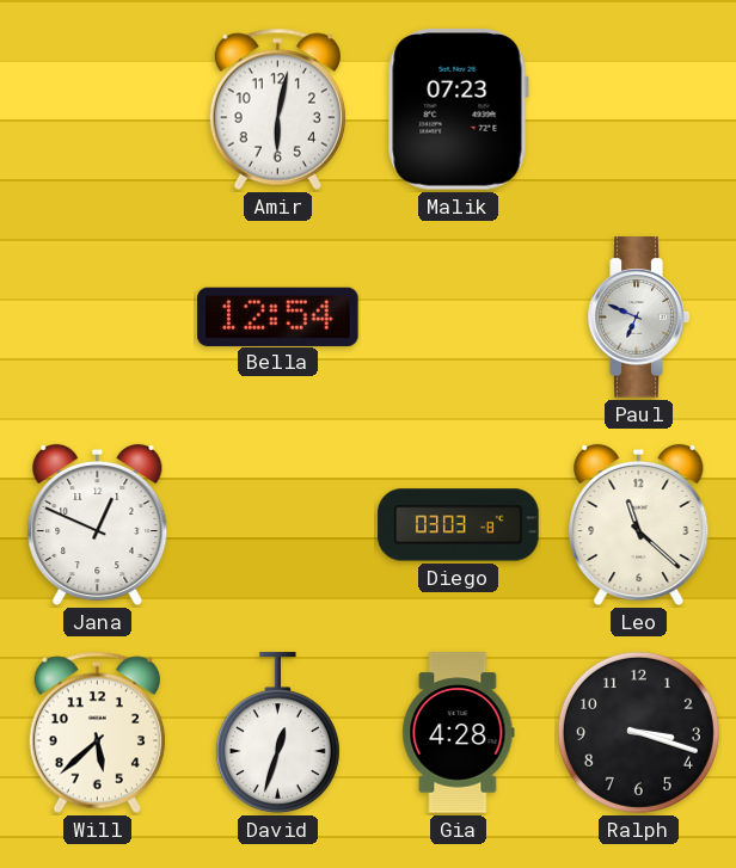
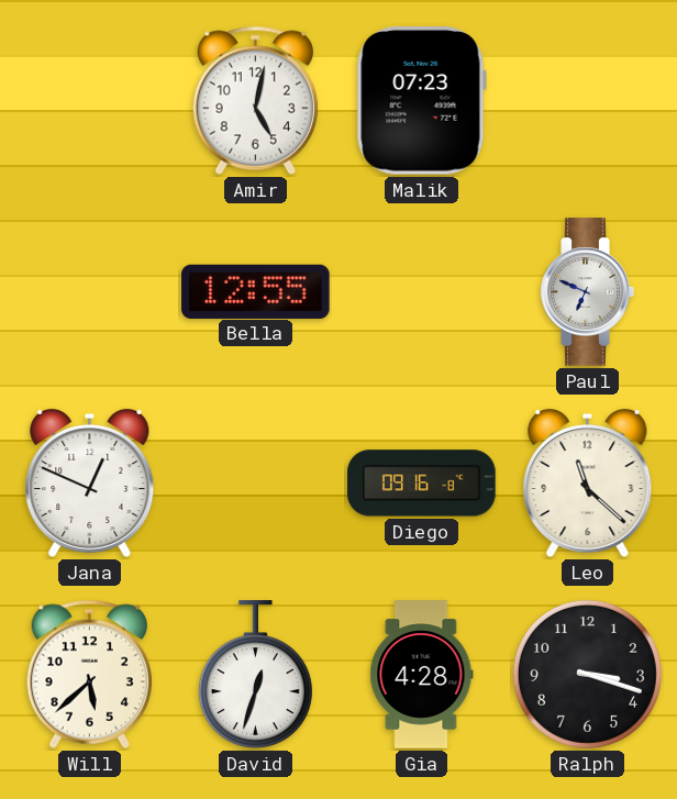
Amir: 6:02 -> 5:02 (255, 100)
Bella: 12:54 -> 12:55 (256, 291)
Diego: 03:03 -> 09:16 (422, 484)
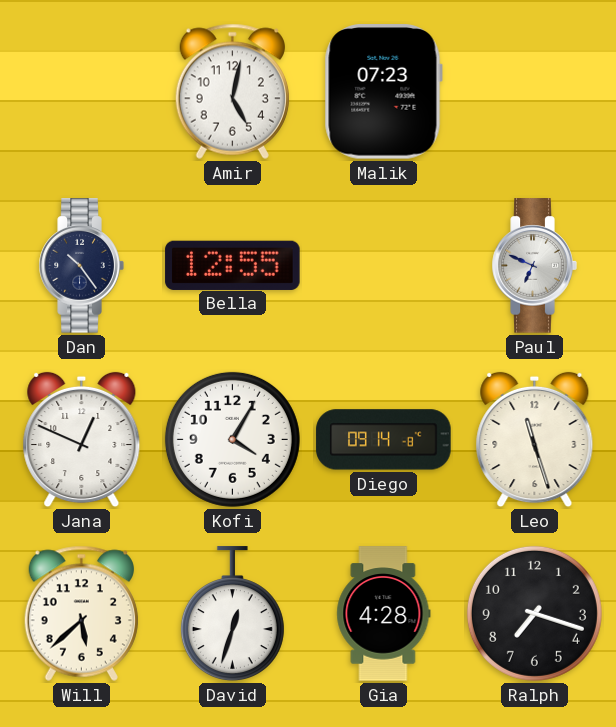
Dan: none -> 10:24 (81, 266)
Kofi: none -> 4:05 (232, 439)
Diego: 09:16 -> 09:14 (384, 440)
Leo: 11:22 -> 11:27 (535, 440)
Ralph: 3:18 -> 7:18 (534, 613)
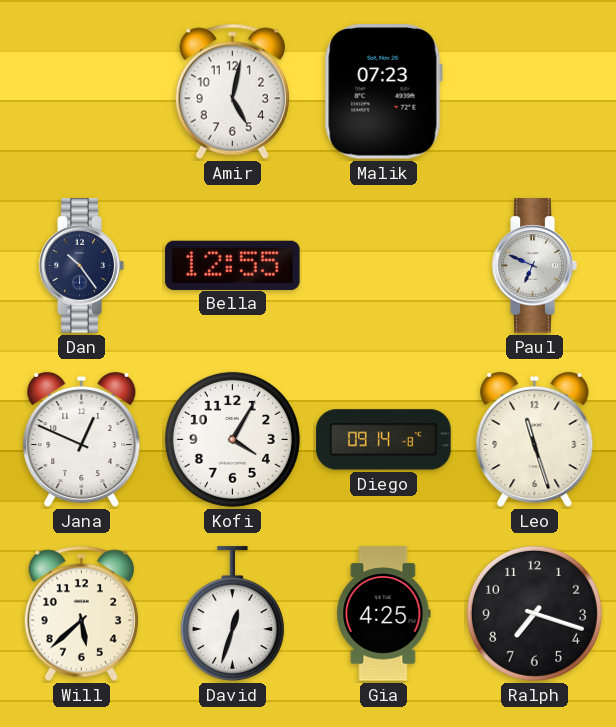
Gia: 4:28 -> 4:25 (384, 614)
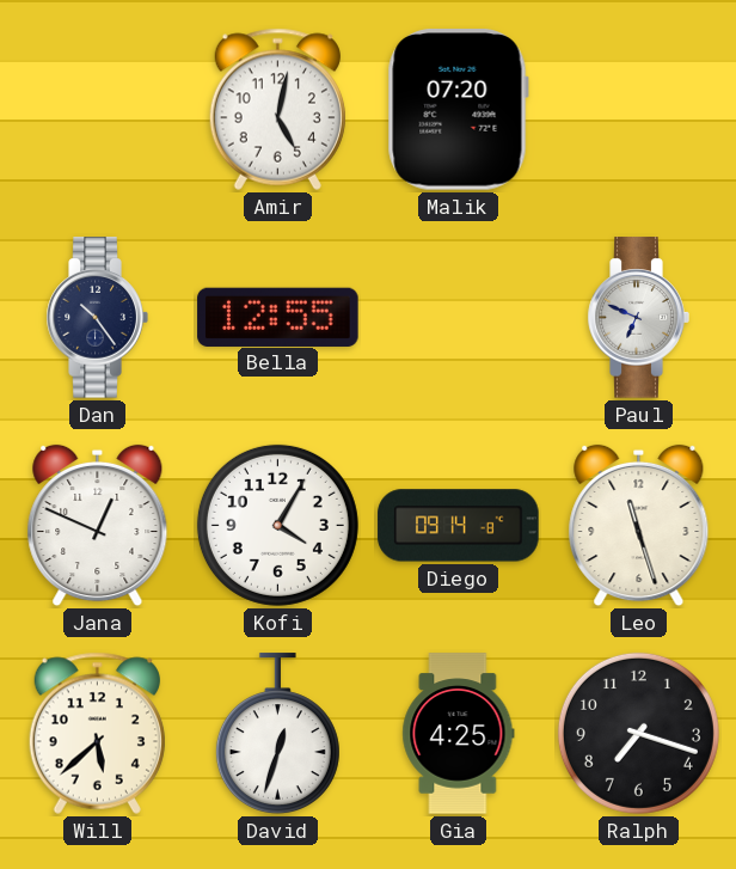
Malik: 07:23 -> 07:20 (458, 110)
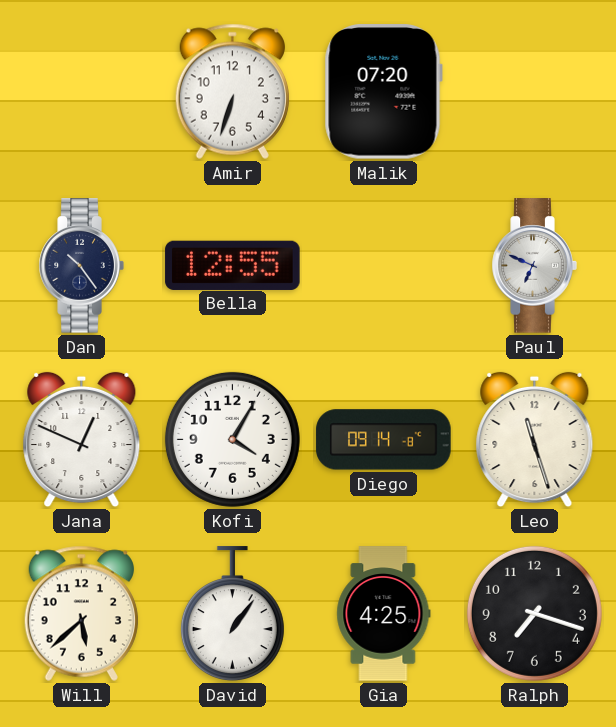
Amir: 5:02 -> 6:33 (232, 91)
David: 12:33 -> 1:06 (232, 614)
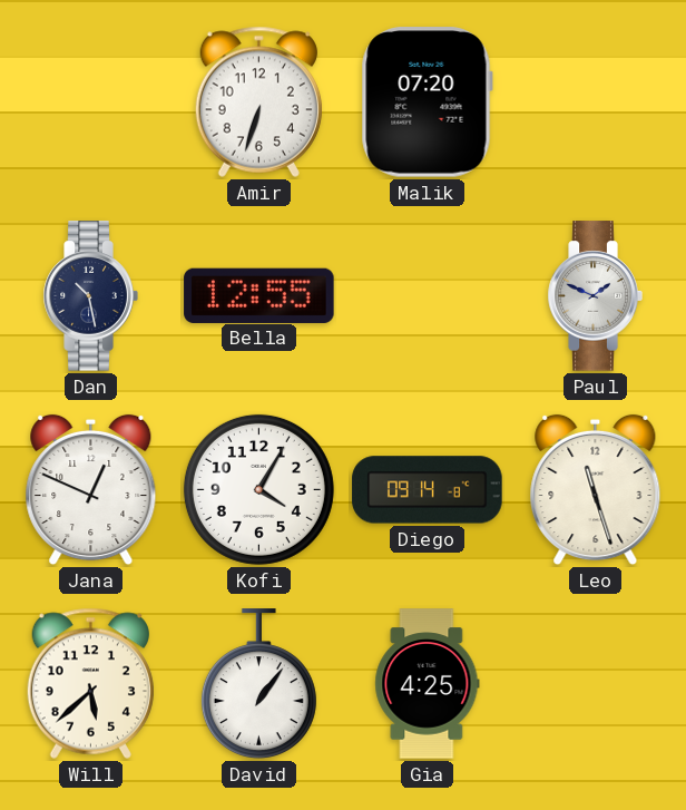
Dan: 10:24 -> 10:28 (90, 296)
Paul: 6:49 -> 1:49 (595, 296)
Ralph: 7:18 -> none (534, 613)
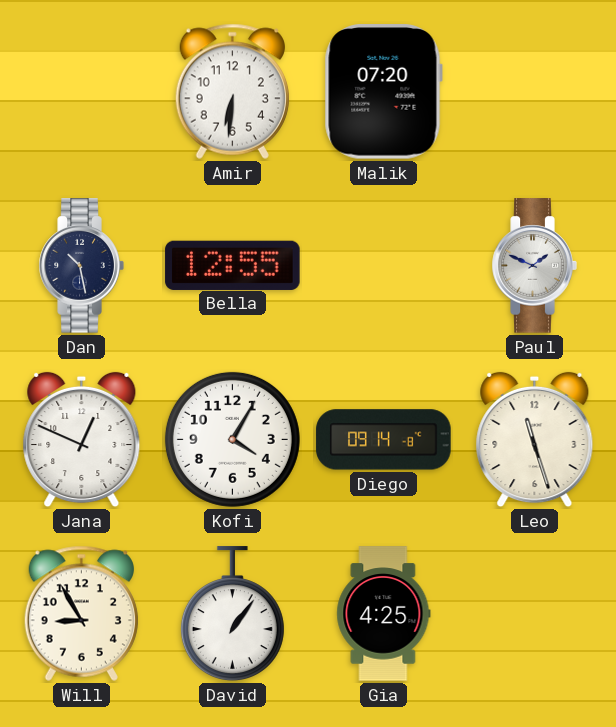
Amir: 6:33 -> 6:31 (232, 91)
Will: 5:38 -> 8:55 (81, 613)
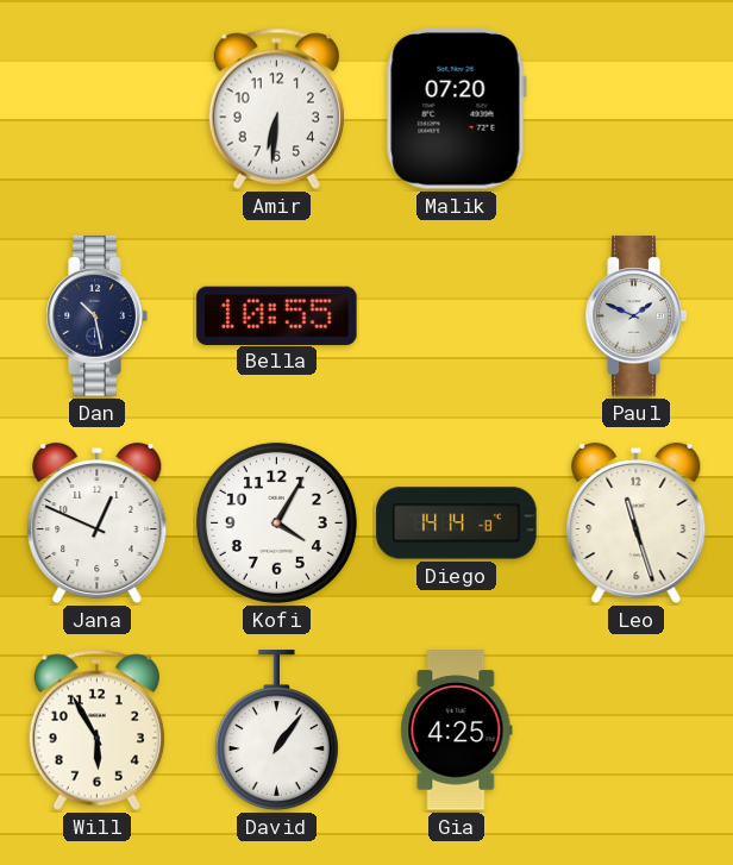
Bella: 12:55 -> 10:55 (277, 315)
Diego: 09:14 -> 14:14 (457, 524)
Will: 8:55 -> 5:55 (96, 729)
